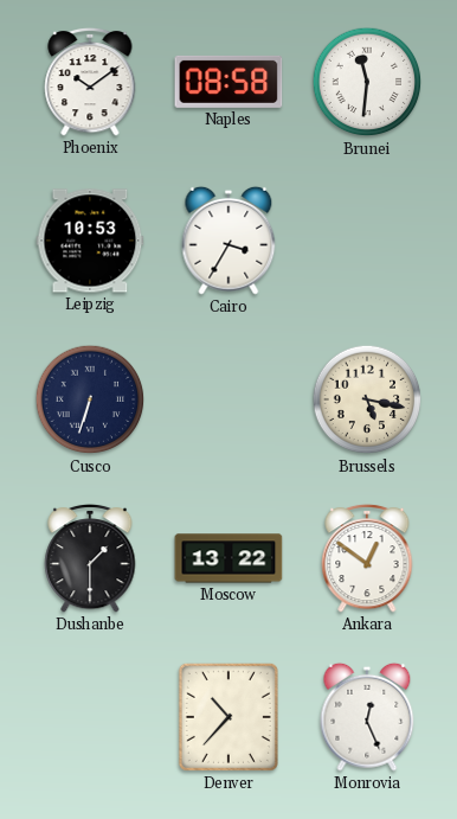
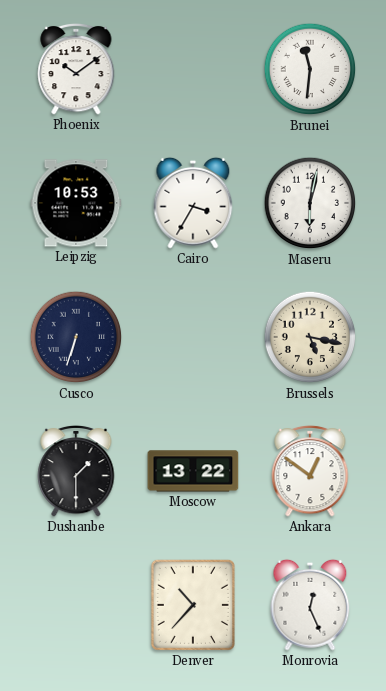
Naples: 08:58 -> none (228, 82)
Maseru: none -> 6:02 (310, 203)
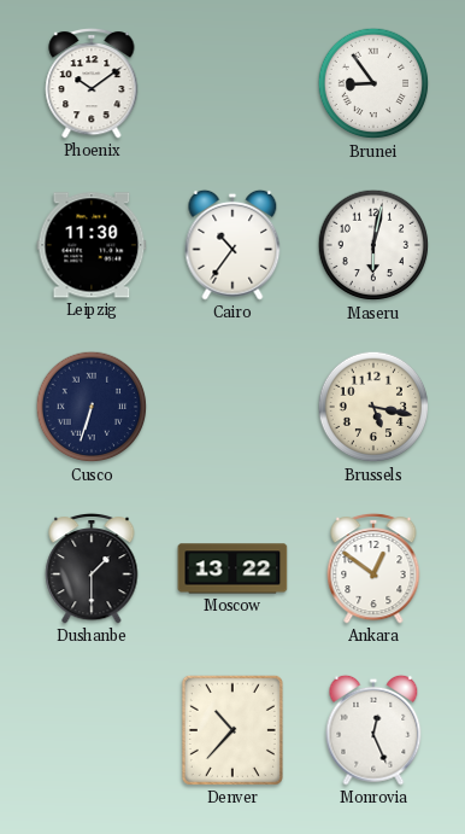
Brunei: 11:31 -> 8:54 (373, 83)
Leipzig: 10:53 -> 11:30 (92, 245)
Cairo: 3:35 -> 10:36 (232, 245)
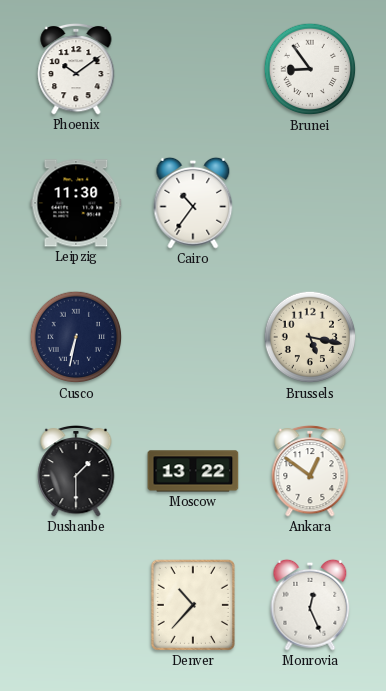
Maseru: 6:02 -> none (373, 245)
Cusco: 6:33 -> 6:32 (76, 337)
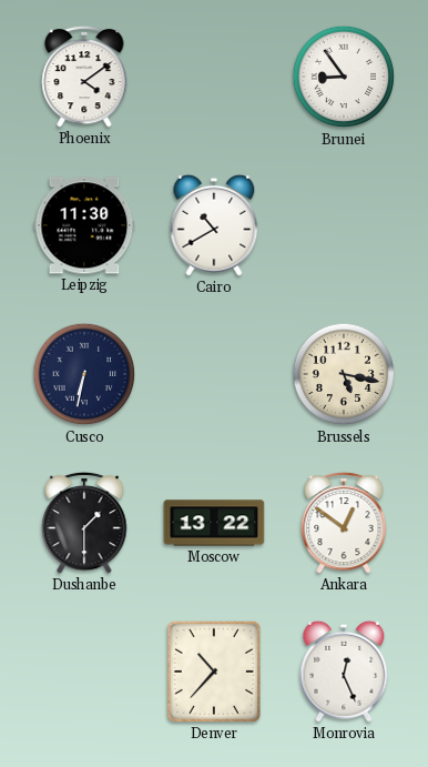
Phoenix: 10:09 -> 4:09 (84, 77)
Cairo: 10:36 -> 10:40 (214, 225)
